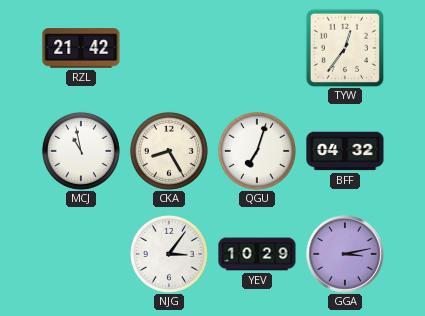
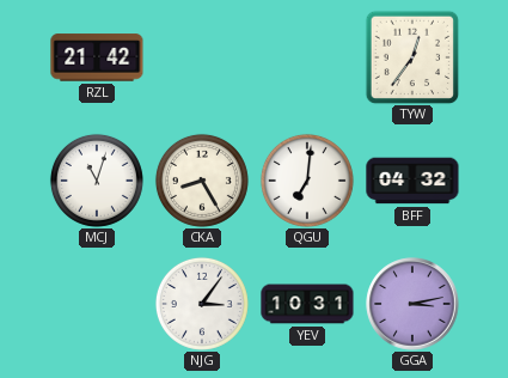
MCJ: 10:58 -> 11:03 (97, 181)
QGU: 7:03 -> 7:01 (307, 181)
YEV: 10:29 -> 10:31 (307, 304)
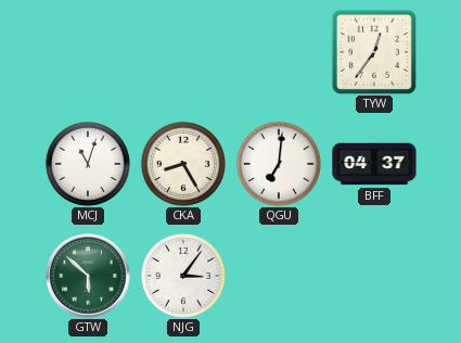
RZL: 21:42 -> none (97, 57)
BFF: 04:32 -> 04:37 (374, 164)
GTW: none -> 5:52 (88, 276)
YEV: 10:31 -> none (307, 304)
GGA: 3:13 -> none (412, 304)
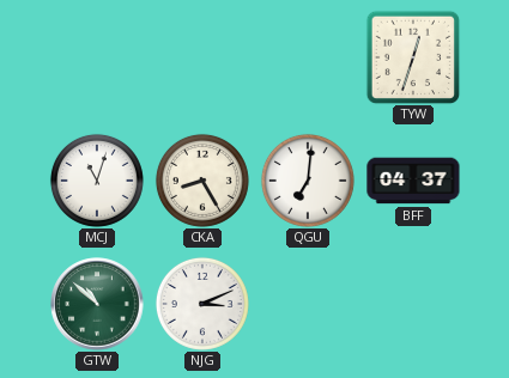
TYW: 12:36 -> 12:33 (413, 57)
GTW: 5:52 -> 10:52 (97, 304)
NJG: 3:06 -> 3:11 (202, 304)
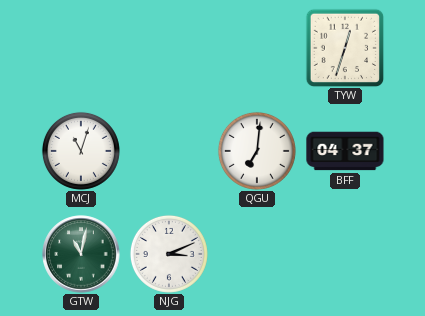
CKA: 8:25 -> none (202, 181)
GTW: 10:52 -> 11:02 (81, 254)
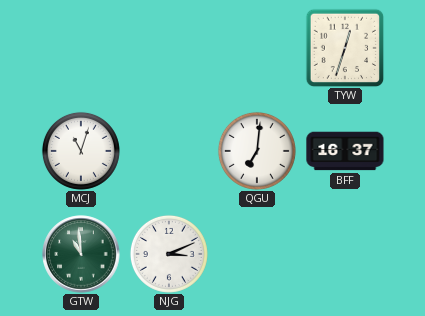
BFF: 04:37 -> 16:37 (345, 151)
GTW: 11:02 -> 10:59 (81, 254)
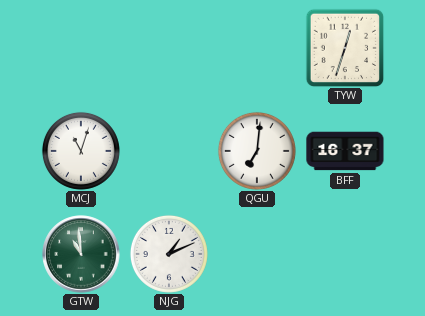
NJG: 3:11 -> 1:11 (169, 254)
